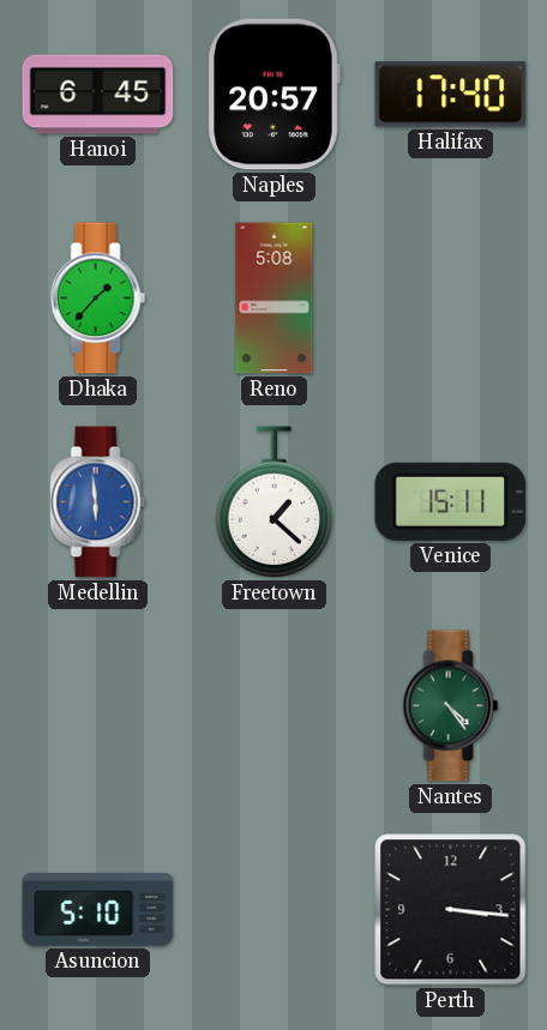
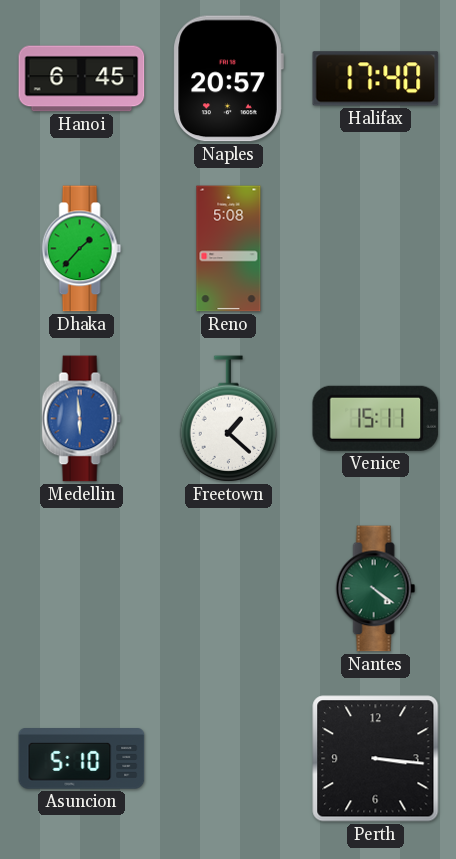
Nantes: 4:24 -> 4:21 (376, 589)
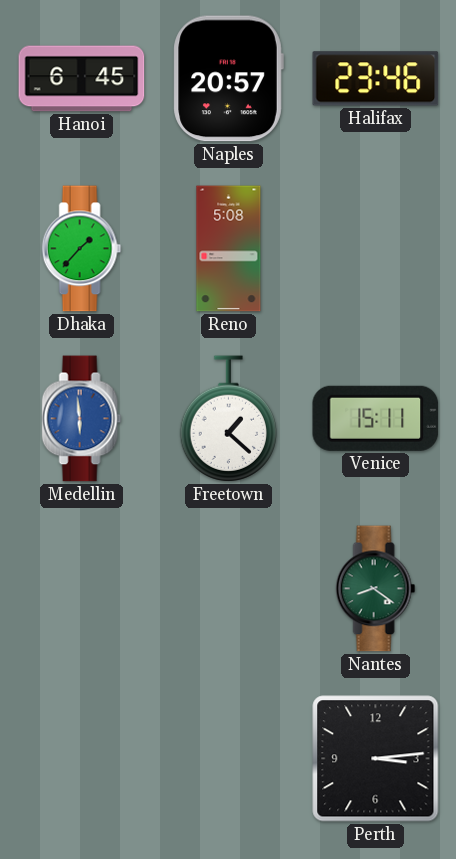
Halifax: 17:40 -> 23:46 (376, 79)
Nantes: 4:21 -> 8:21 (376, 589)
Asuncion: 5:10 -> none (82, 759)
Perth: 3:16 -> 3:14 (376, 759)
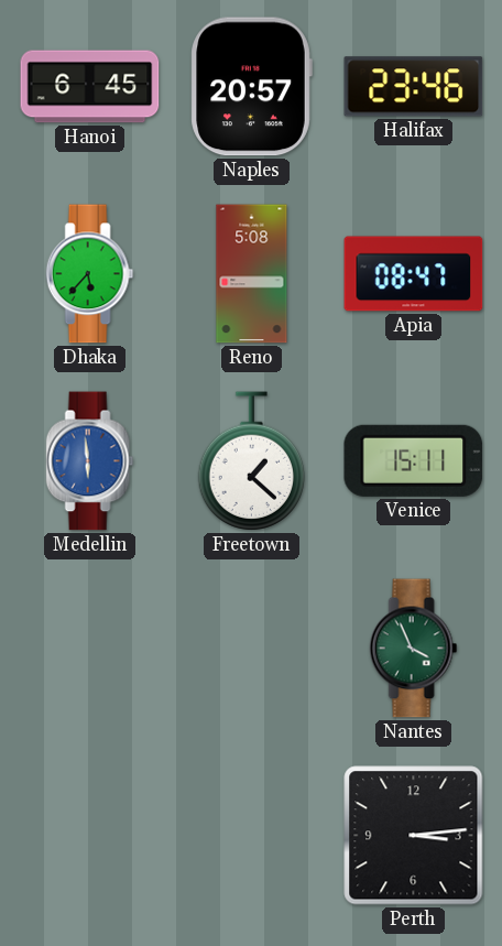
Dhaka: 1:37 -> 5:37 (90, 274)
Apia: none -> 08:47 (414, 274)
Nantes: 8:21 -> 3:56 (414, 649)
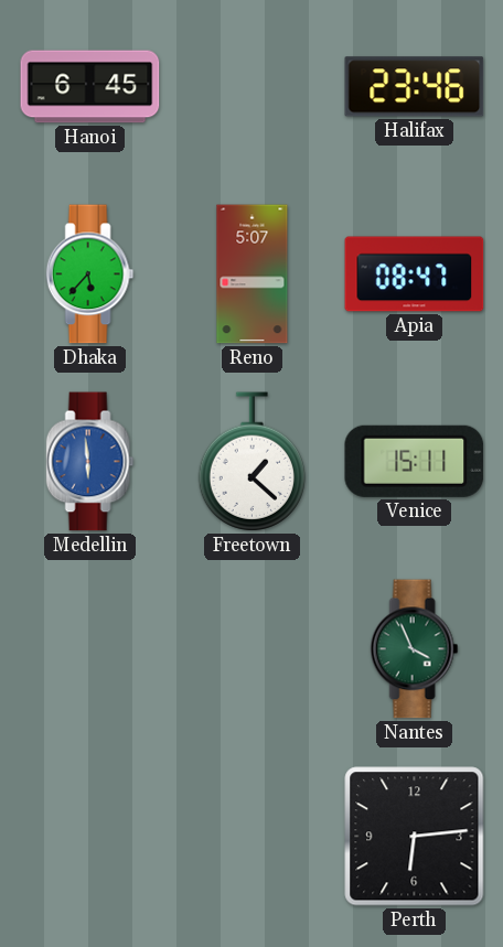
Naples: 20:57 -> none (251, 87)
Reno: 5:08 -> 5:07 (253, 275)
Perth: 3:14 -> 6:14 (415, 837)
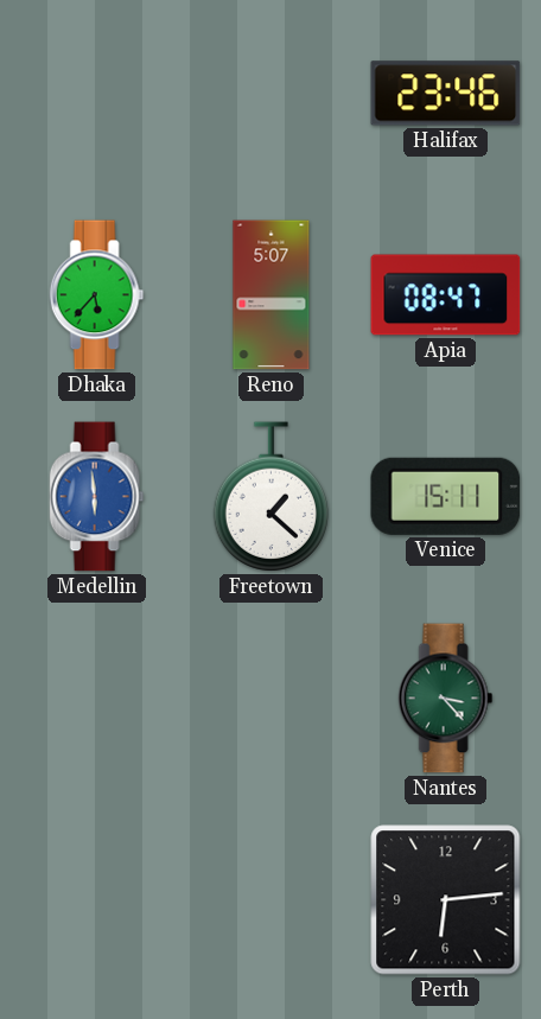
Hanoi: 6:45 -> none (90, 87)
Nantes: 3:56 -> 3:23 (446, 699)
